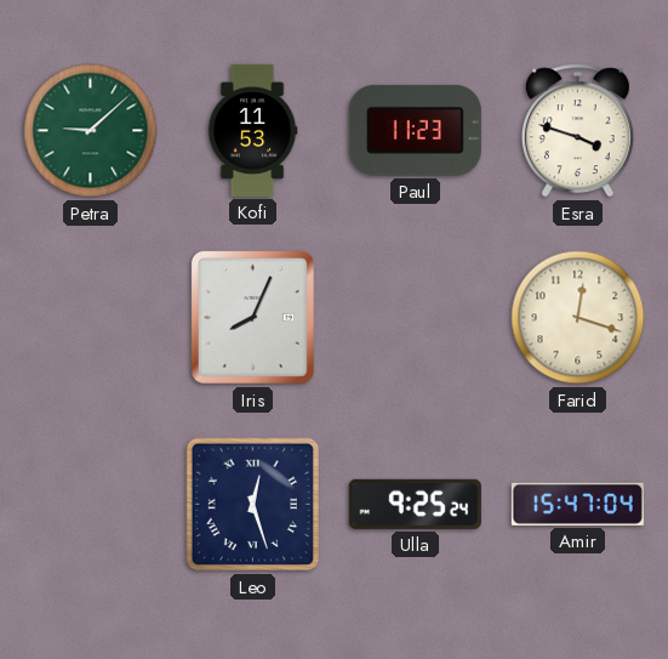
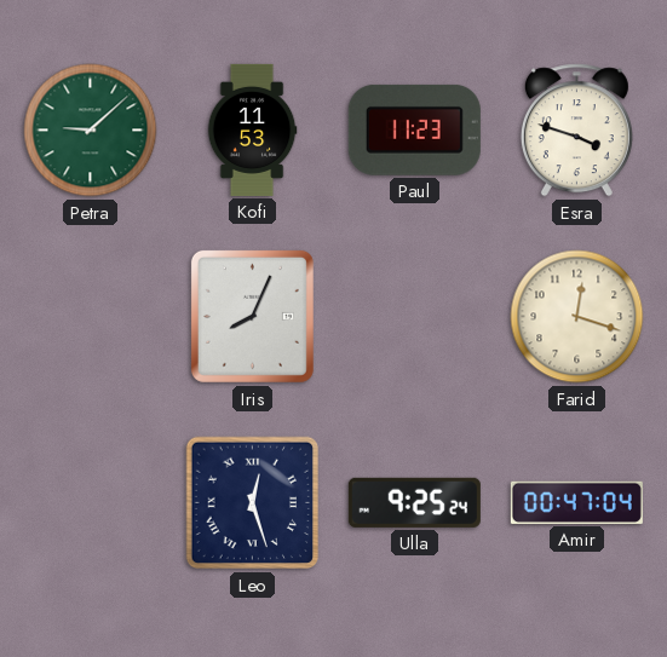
Amir: 15:47 -> 00:47 (576, 502)
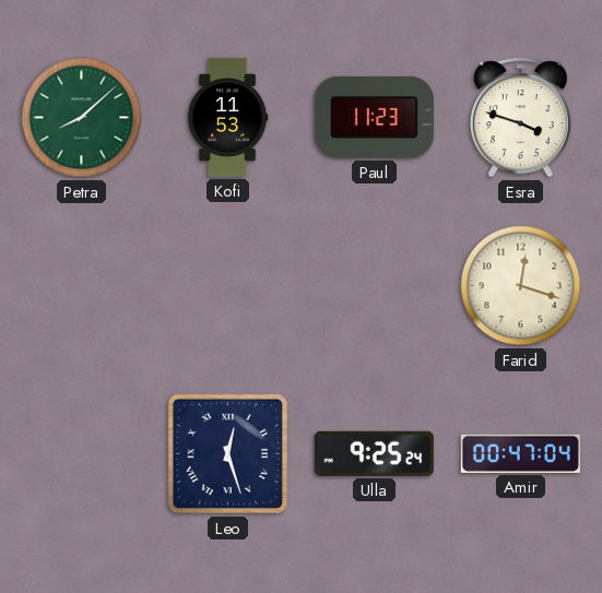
Petra: 9:08 -> 8:08 (82, 118)
Iris: 8:04 -> none (252, 316)
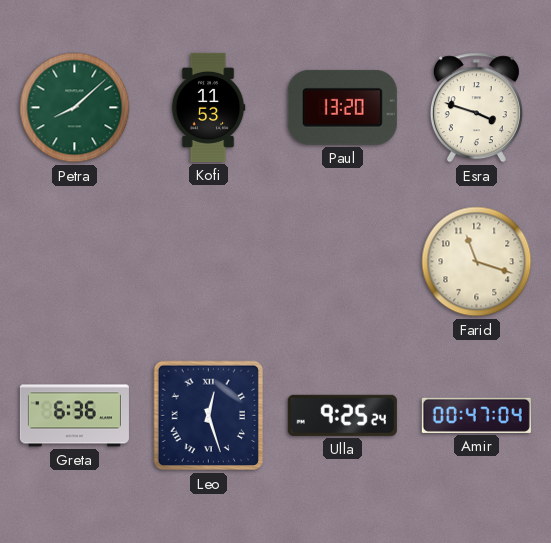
Paul: 11:23 -> 13:20 (342, 107)
Farid: 12:18 -> 11:18 (477, 262)
Greta: none -> 6:36 (74, 416)
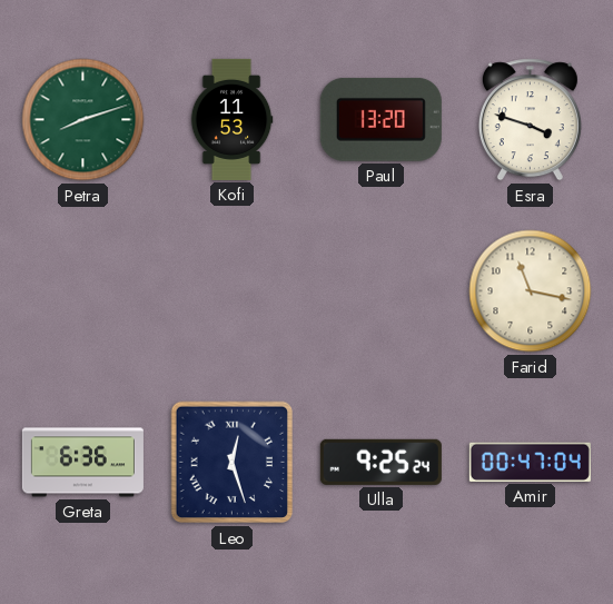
Petra: 8:08 -> 8:12 (83, 120)
Farid: 11:18 -> 11:17 (531, 291)
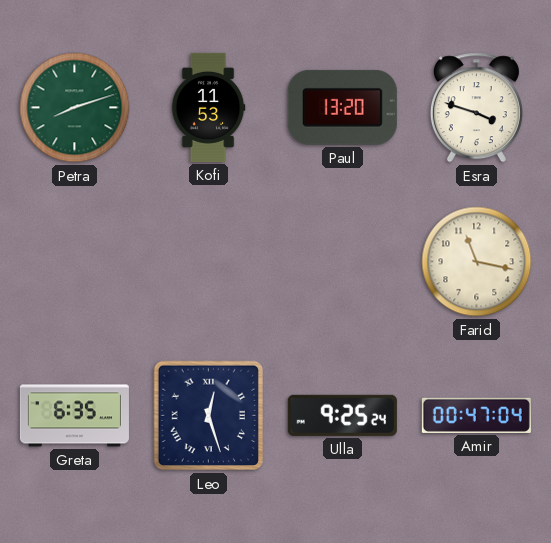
Greta: 6:36 -> 6:35 (74, 416)
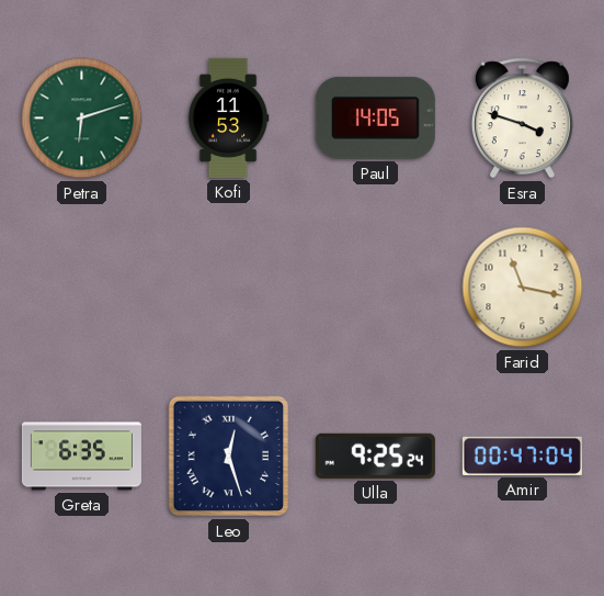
Petra: 8:12 -> 6:12 (82, 119)
Paul: 13:20 -> 14:05 (375, 117)
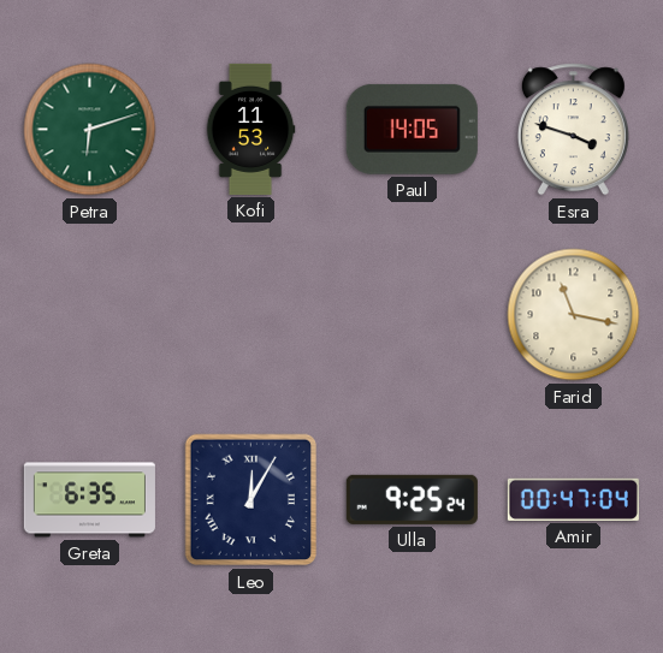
Leo: 12:27 -> 12:05 (251, 500)
